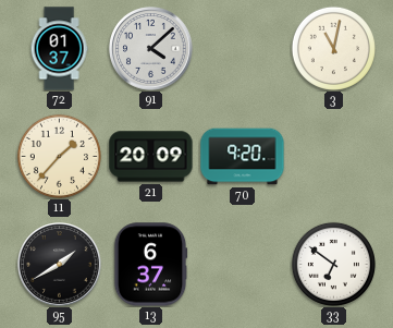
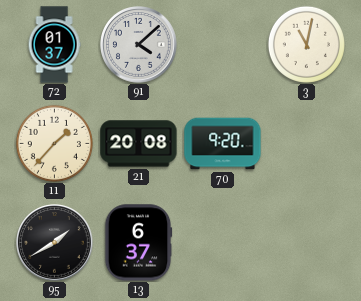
21: 20:09 -> 20:08 (139, 144)
33: 6:51 -> none (333, 264)
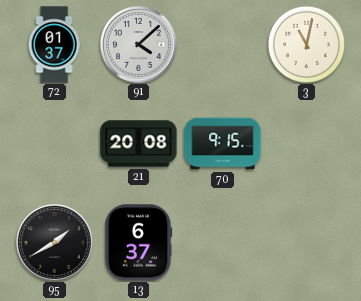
11: 1:37 -> none (54, 143)
70: 9:20 -> 9:15 (223, 144)
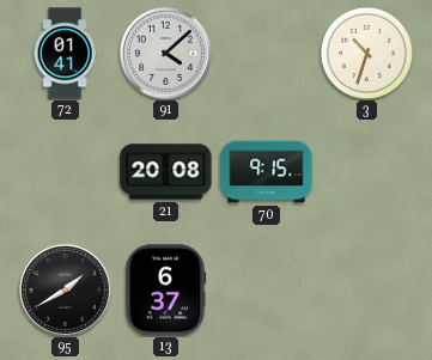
72: 01:37 -> 01:41 (65, 54)
3: 11:02 -> 10:33 (366, 53)
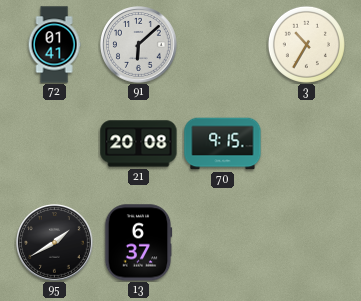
91: 4:08 -> 6:08 (139, 45)
3: 10:33 -> 10:35 (306, 44)
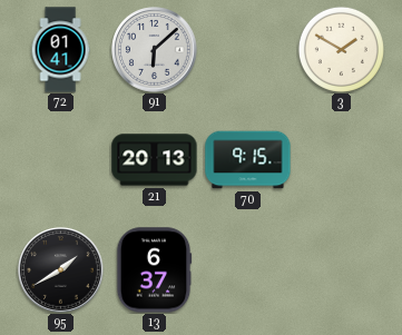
3: 10:35 -> 1:50 (341, 49)
21: 20:08 -> 20:13 (155, 160)
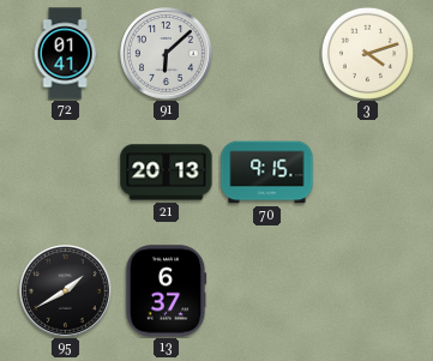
3: 1:50 -> 4:12 (367, 53)
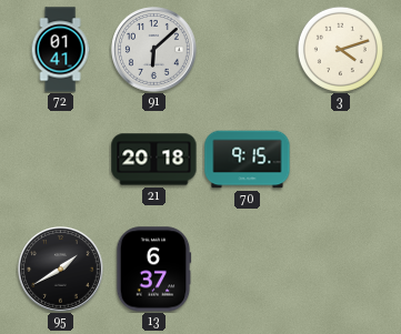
21: 20:13 -> 20:18 (154, 160)
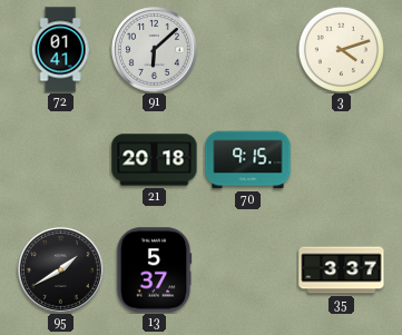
13: 6:37 -> 5:37 (154, 270)
35: none -> 3:37 (342, 270)
